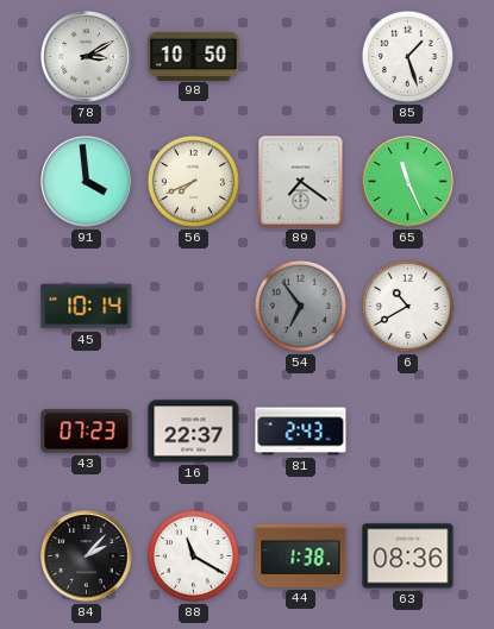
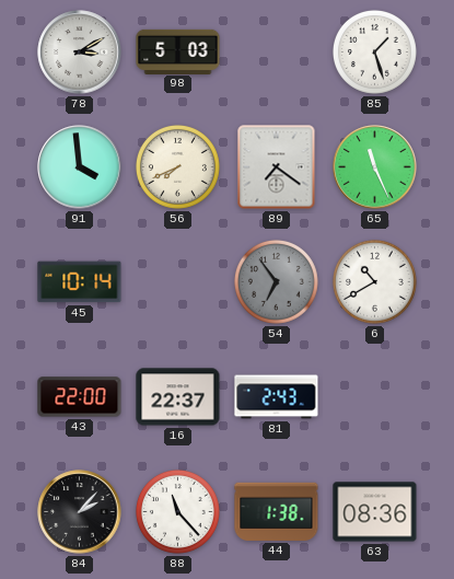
98: 10:50 -> 5:03 (178, 51)
43: 07:23 -> 22:00 (80, 397)
88: 11:20 -> 11:23 (177, 511)
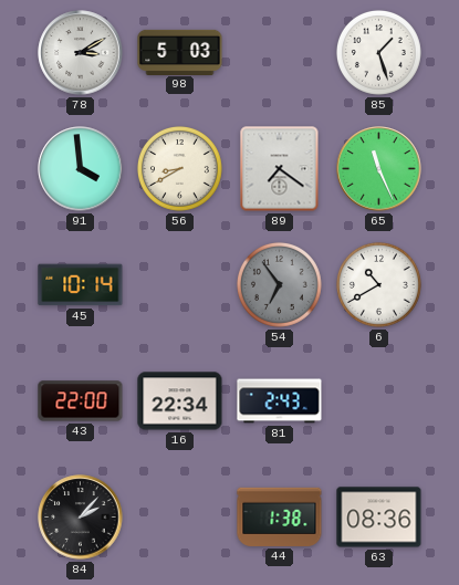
56: 7:41 -> 8:40 (179, 168)
16: 22:37 -> 22:34 (180, 401)
88: 11:23 -> none (177, 511)
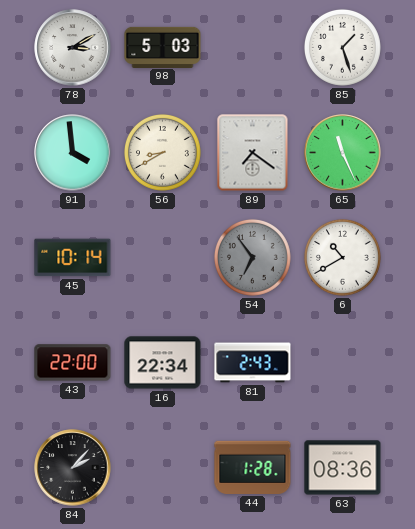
44: 1:38 -> 1:28 (253, 467)
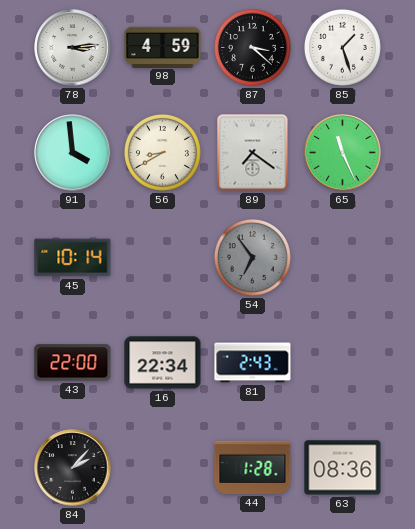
78: 3:10 -> 3:14 (73, 48)
98: 5:03 -> 4:59 (163, 47)
87: none -> 3:22 (252, 47)
6: 10:40 -> none (342, 257)
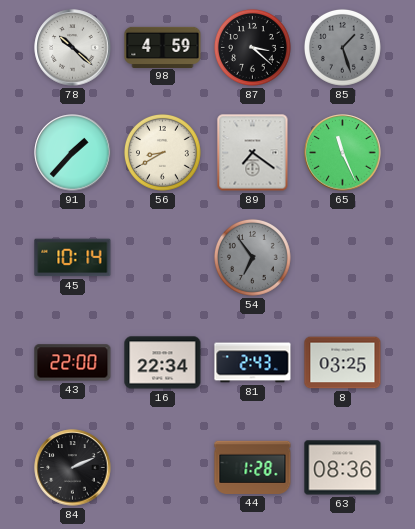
78: 3:14 -> 10:22 (73, 48)
85 dial: white -> grey (342, 47)
91: 3:59 -> 1:37 (73, 153)
8: none -> 03:25 (343, 363)
84: 2:07 -> 2:11 (73, 468)
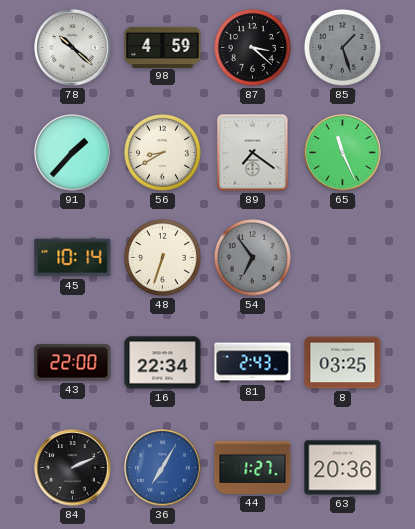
48: none -> 6:33 (162, 257)
36: none -> 7:05 (163, 468)
44: 1:28 -> 1:27 (253, 467)
63: 08:36 -> 20:36 (343, 468)
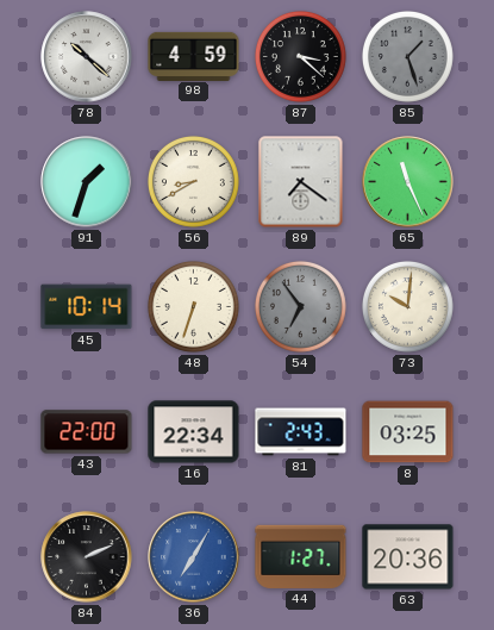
91: 1:37 -> 1:33 (87, 182)
73: none -> 10:01 (407, 306)
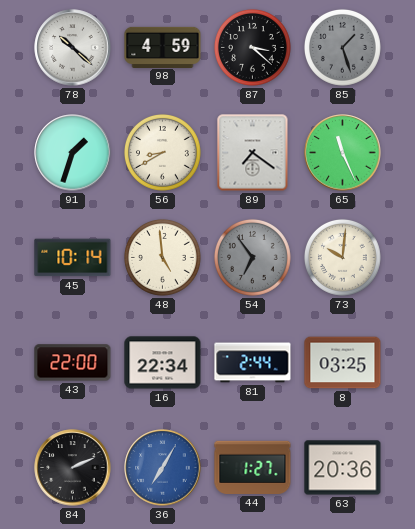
48: 6:33 -> 4:59 (162, 257)
81: 2:43 -> 2:44 (253, 363)
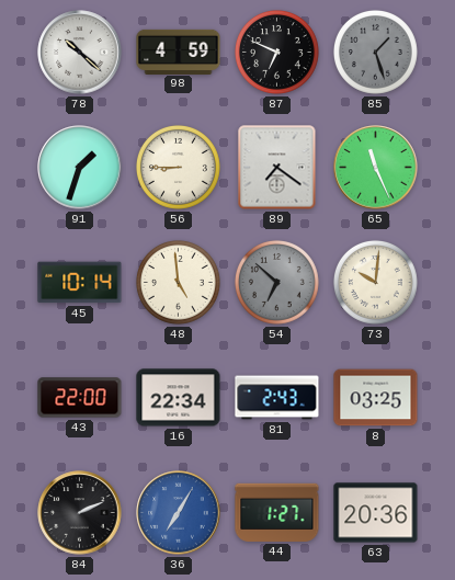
87: 3:22 -> 6:49 (276, 52)
56: 8:40 -> 8:45 (178, 167)
54: 6:54 -> 6:52 (276, 282)
81: 2:44 -> 2:43 (277, 398)
